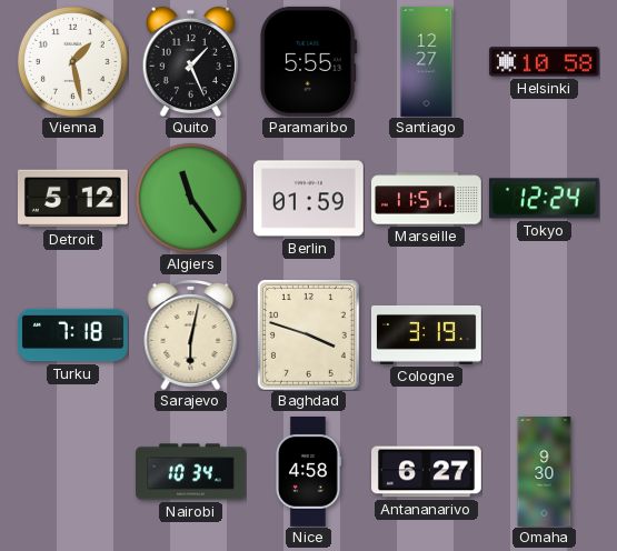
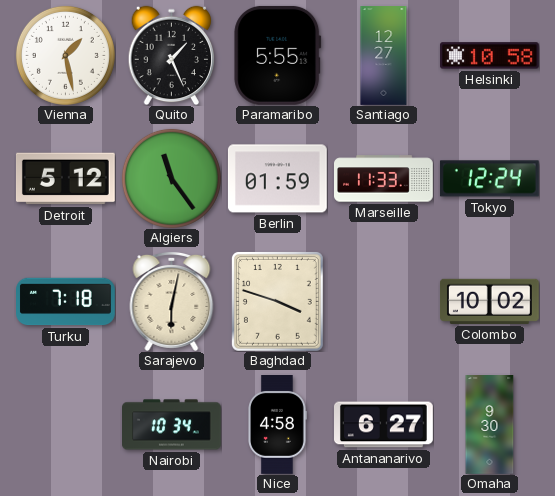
Marseille: 11:51 -> 11:33 (384, 179)
Cologne: 3:19 -> none (427, 334)
Colombo: none -> 10:02 (489, 301)
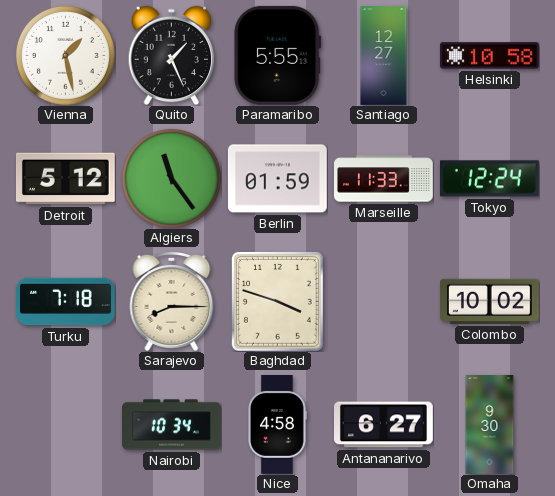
Sarajevo: 6:02 -> 8:15 (172, 301)
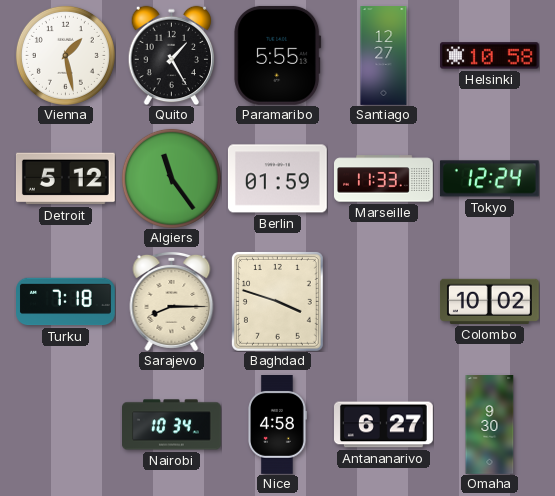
Quito: 1:26 -> 1:25 (171, 55)
